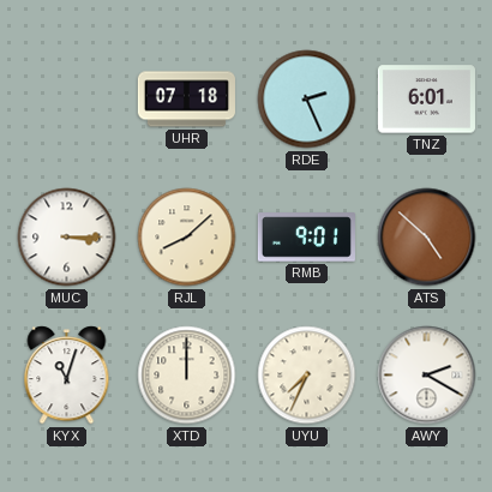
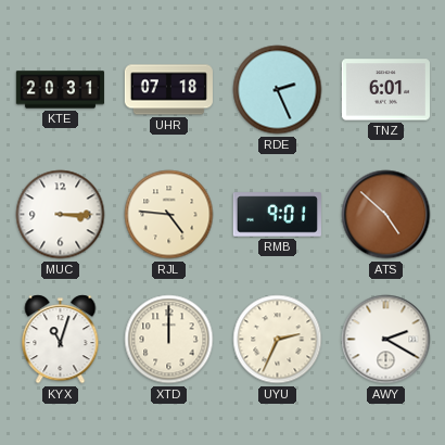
KTE: none -> 20:31 (60, 90)
RJL: 8:08 -> 4:46 (169, 215)
UYU: 7:34 -> 2:34 (278, 340)
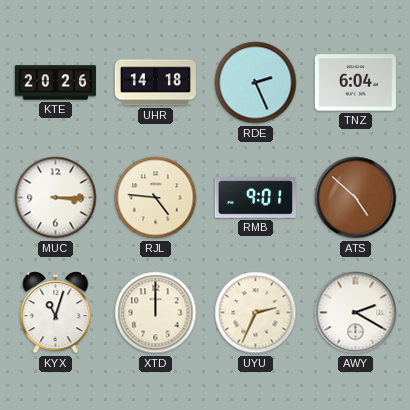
KTE: 20:31 -> 20:26 (55, 83)
UHR: 07:18 -> 14:18 (155, 83)
TNZ: 6:01 -> 6:04 (355, 83)
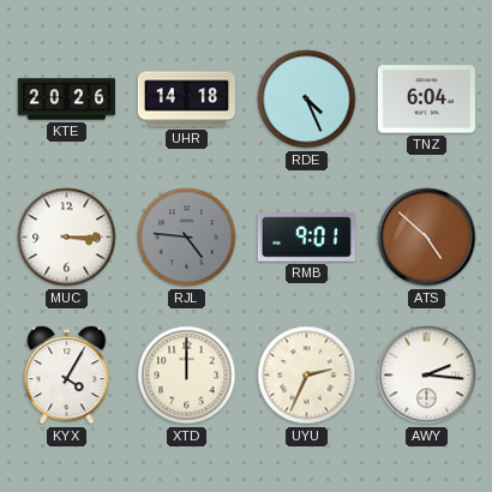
RDE: 2:26 -> 4:26 (307, 100)
RJL dial: cream -> grey (187, 238)
KYX: 11:03 -> 4:05 (67, 376)
AWY: 2:20 -> 2:16 (427, 376)
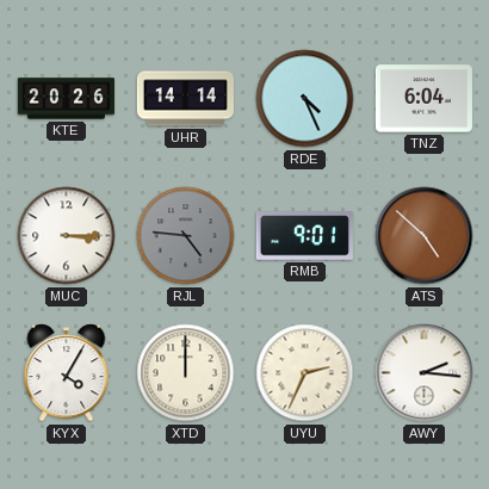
UHR: 14:18 -> 14:14 (185, 99)
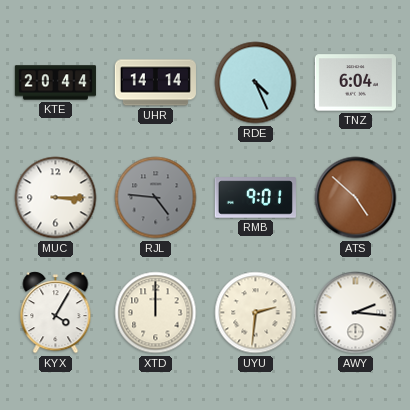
KTE: 20:26 -> 20:44 (55, 83)
UYU: 2:34 -> 2:31 (256, 313)
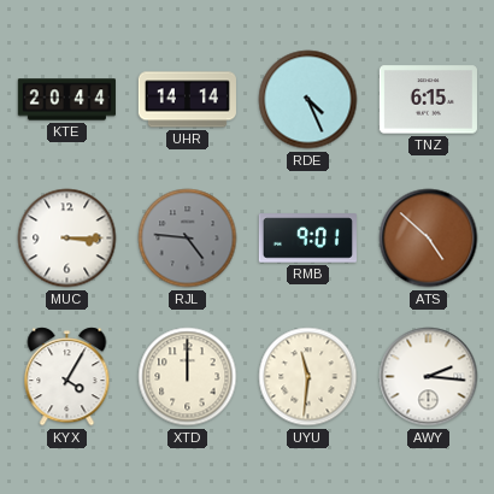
TNZ: 6:04 -> 6:15 (428, 100)
UYU: 2:31 -> 11:31 (308, 377)
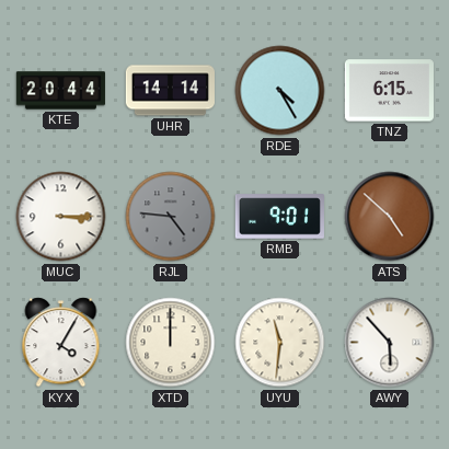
RDE: 4:26 -> 4:25 (280, 91)
AWY: 2:16 -> 5:53 (390, 343)
